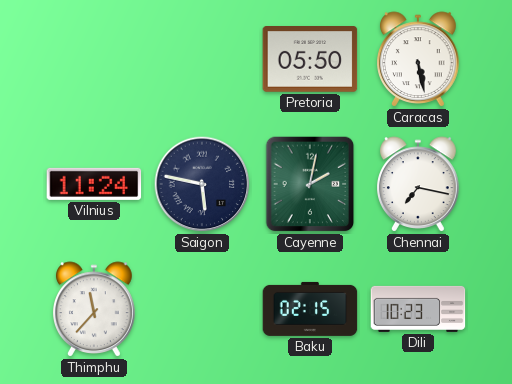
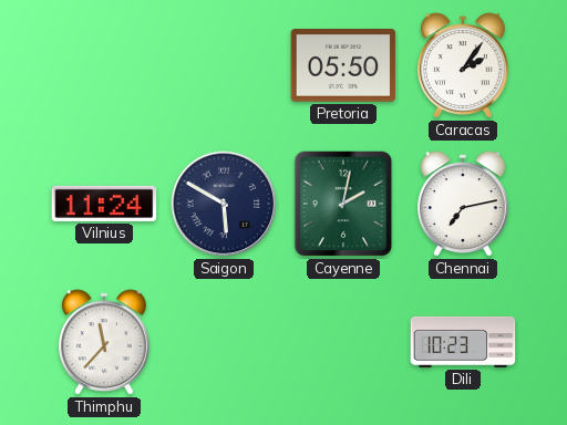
Caracas: 5:28 -> 2:06 (464, 65)
Saigon: 5:47 -> 5:50 (224, 204)
Chennai: 7:17 -> 7:13 (464, 204)
Baku: 02:15 -> none (310, 309)
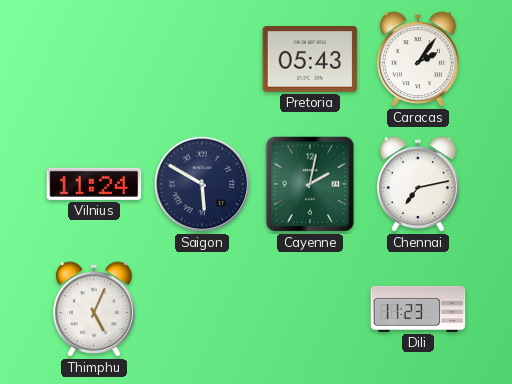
Pretoria: 05:50 -> 05:43 (310, 60)
Thimphu: 11:37 -> 5:04 (95, 309)
Dili: 10:23 -> 11:23 (418, 309)
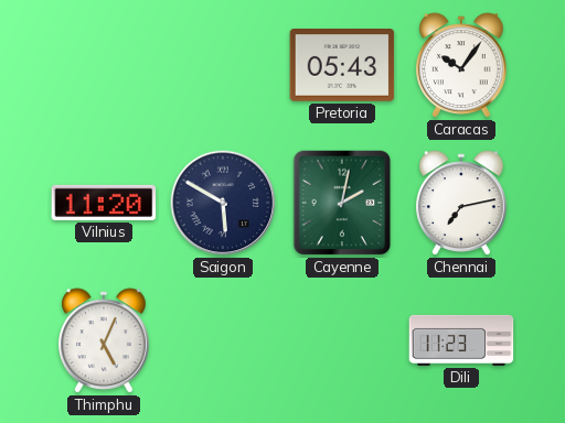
Caracas: 2:06 -> 10:06 (462, 65)
Vilnius: 11:24 -> 11:20 (104, 203)
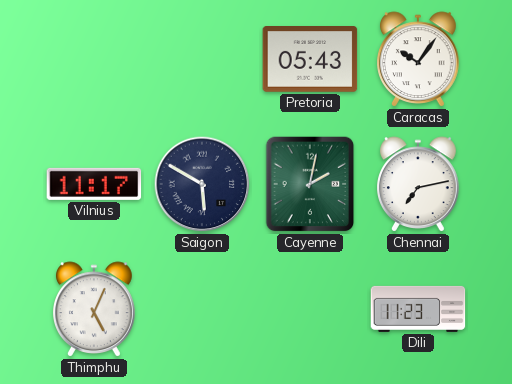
Vilnius: 11:20 -> 11:17 (94, 184)
